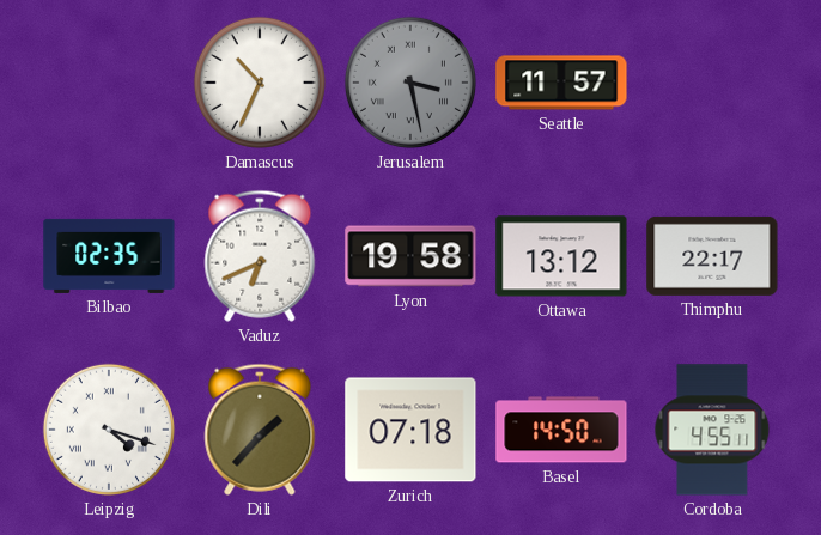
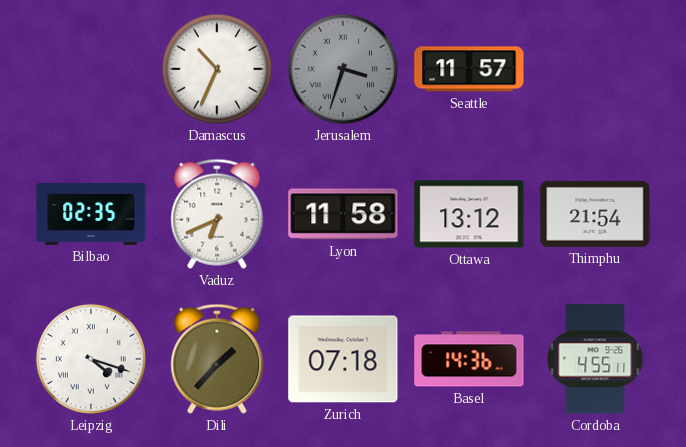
Jerusalem: 3:28 -> 3:33 (343, 69)
Lyon: 19:58 -> 11:58 (343, 214)
Thimphu: 22:17 -> 21:54 (595, 214)
Basel: 14:50 -> 14:36 (469, 359)
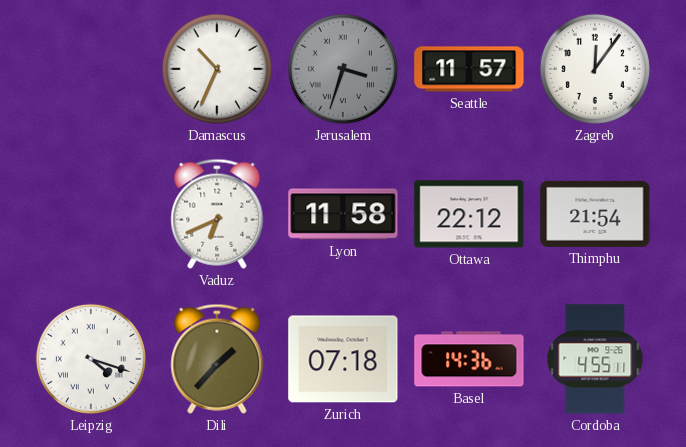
Zagreb: none -> 12:06 (595, 69)
Bilbao: 02:35 -> none (91, 214)
Ottawa: 13:12 -> 22:12 (469, 214)
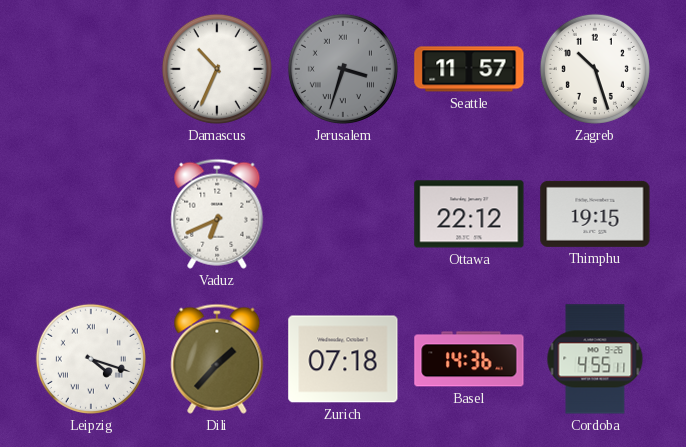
Zagreb: 12:06 -> 10:27 (595, 69)
Lyon: 11:58 -> none (343, 214)
Thimphu: 21:54 -> 19:15 (595, 214)
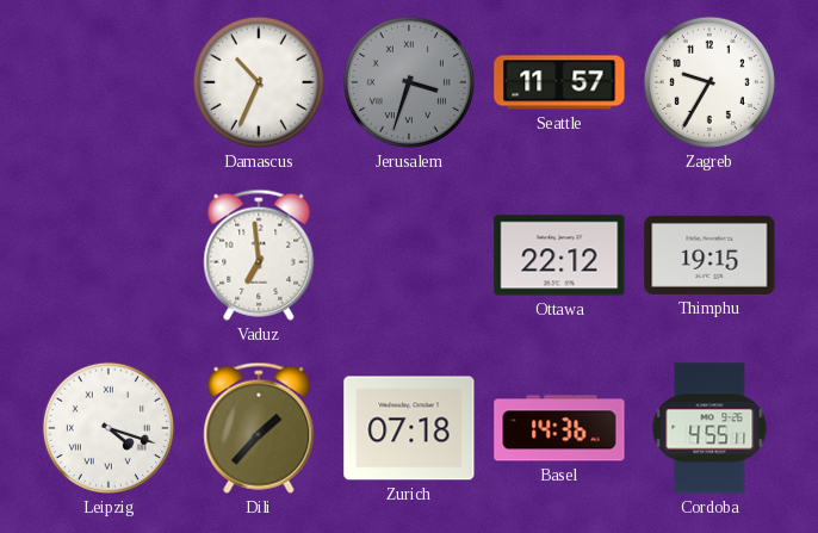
Zagreb: 10:27 -> 9:35 (709, 82)
Vaduz: 6:41 -> 6:59 (259, 255)
